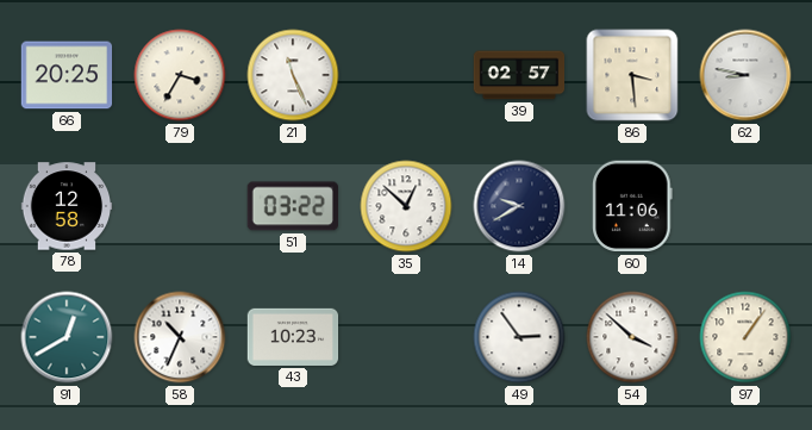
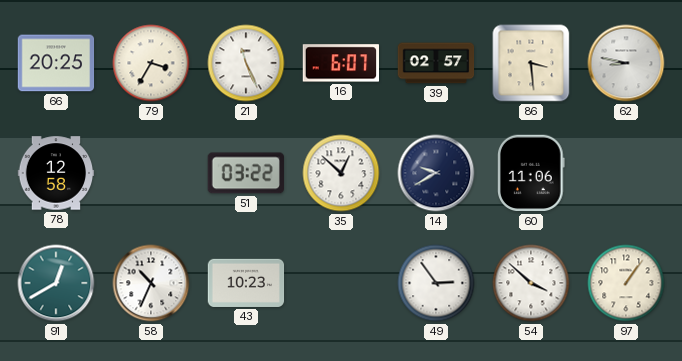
16: none -> 6:07 (340, 63)
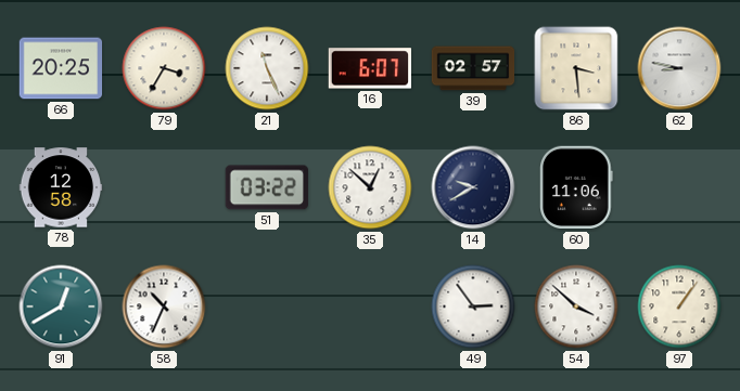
43: 10:23 -> none (246, 283)
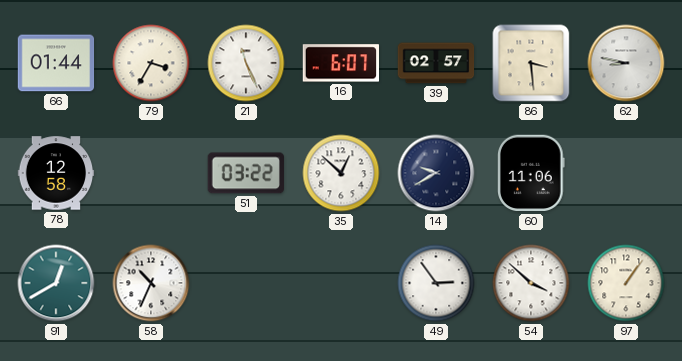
66: 20:25 -> 01:44 (56, 63)
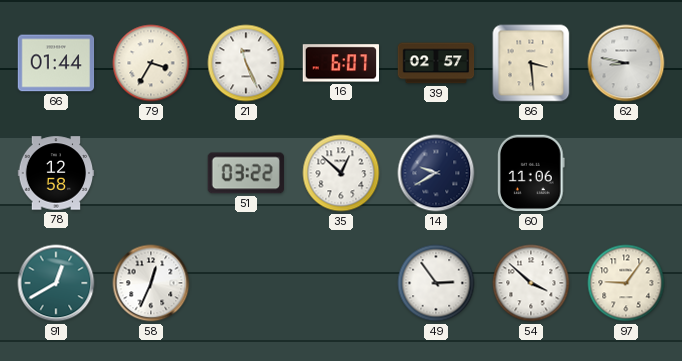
58: 10:34 -> 12:34 (151, 283)
97: 1:06 -> 9:06 (626, 283)
